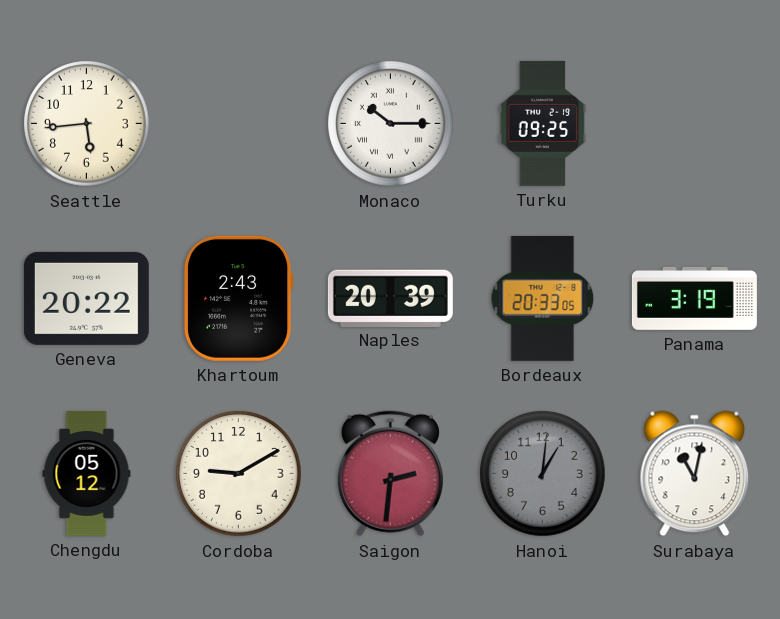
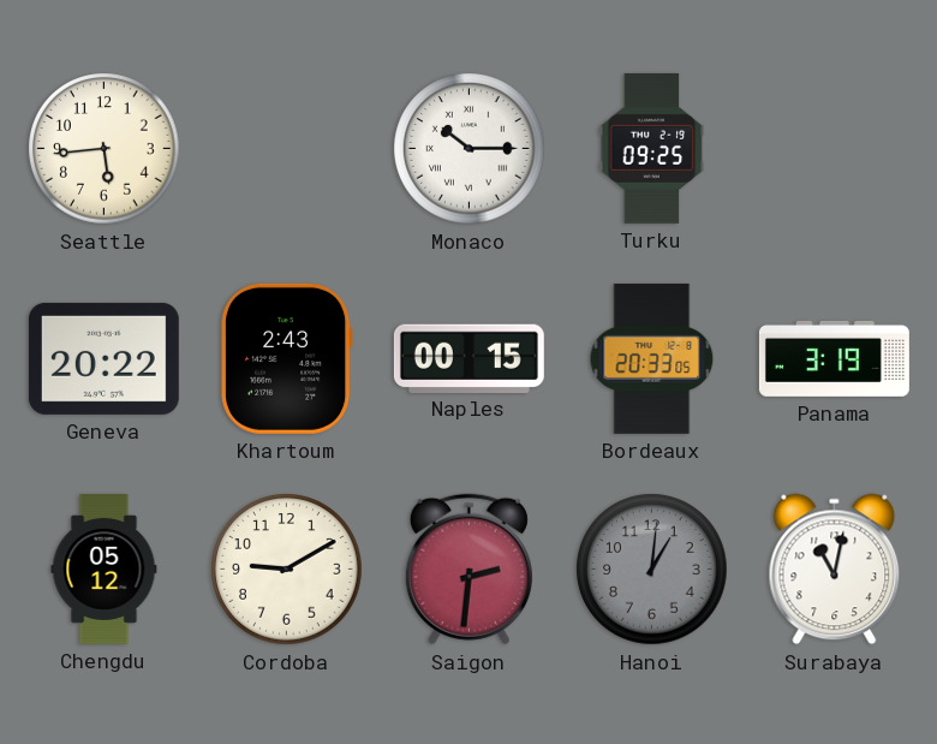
Naples: 20:39 -> 00:15 (468, 358)
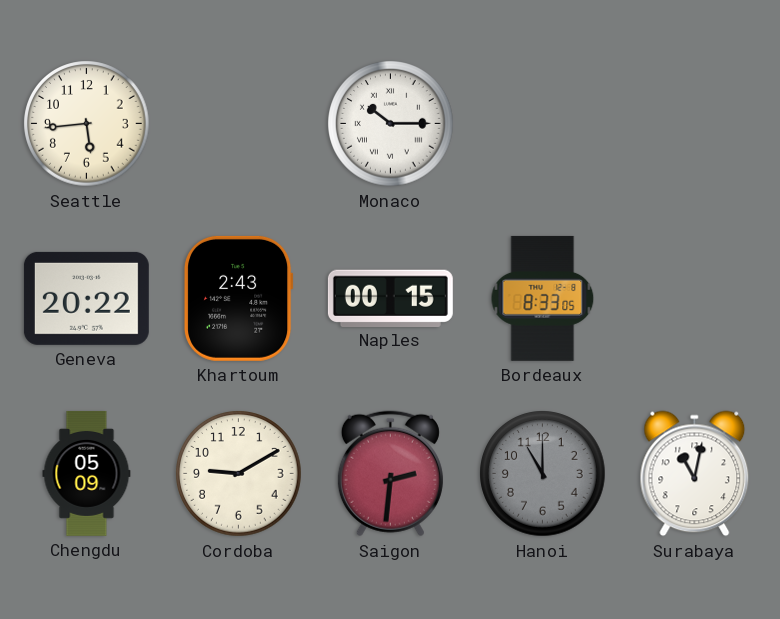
Turku: 09:25 -> none (652, 148)
Bordeaux: 20:33 -> 8:33 (543, 298)
Panama: 3:19 -> none (834, 358)
Chengdu: 05:12 -> 05:09 (87, 473)
Hanoi: 1:01 -> 11:00 (543, 474)
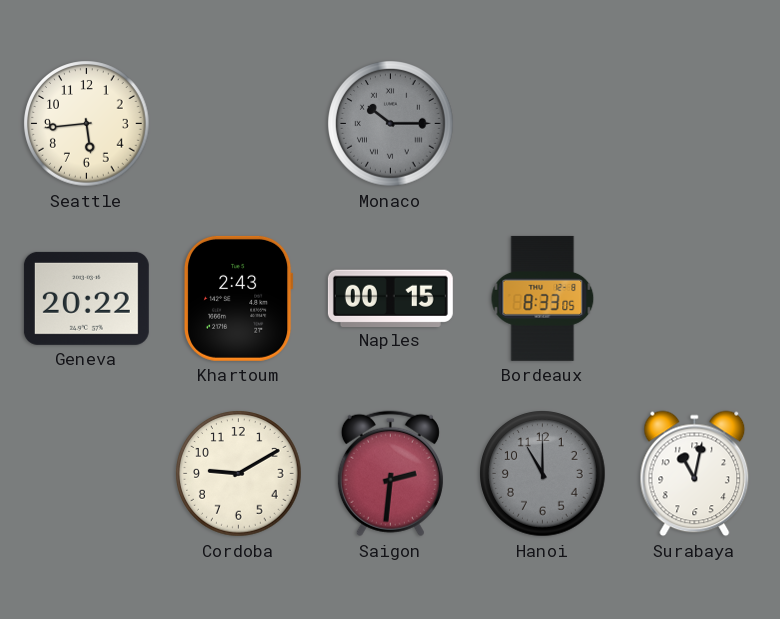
Monaco dial: white -> grey (391, 124)
Chengdu: 05:09 -> none (87, 473)
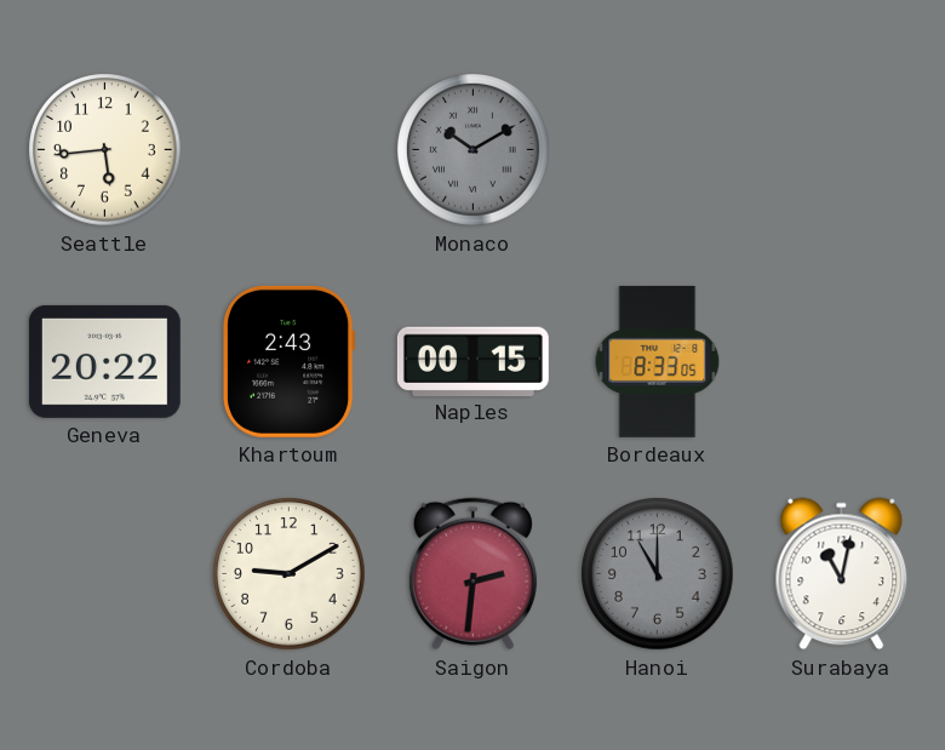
Monaco: 10:15 -> 10:10 (474, 150)
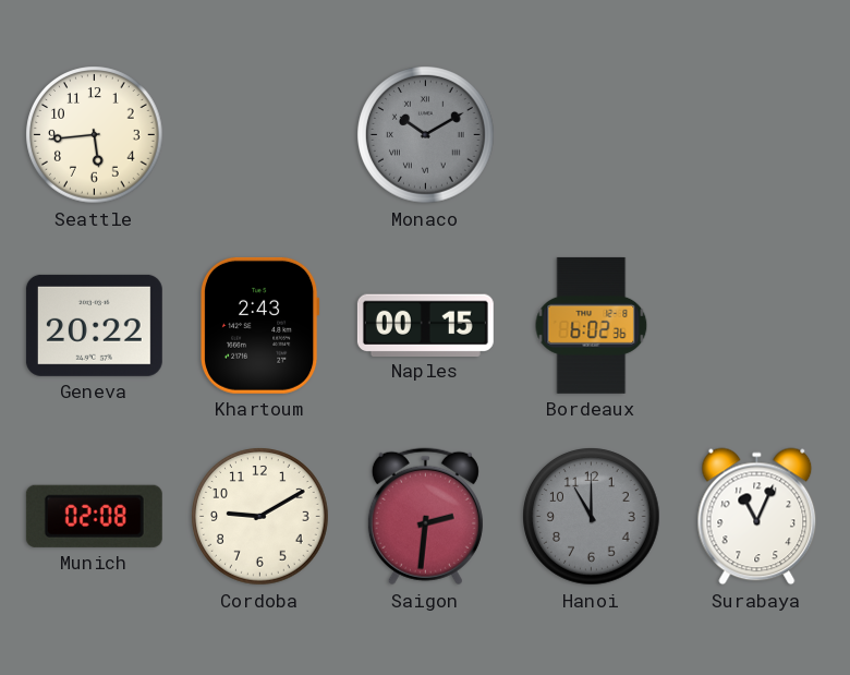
Bordeaux: 8:33 -> 6:02 (592, 325)
Munich: none -> 02:08 (94, 516)
Surabaya: 11:02 -> 11:04 (757, 517)
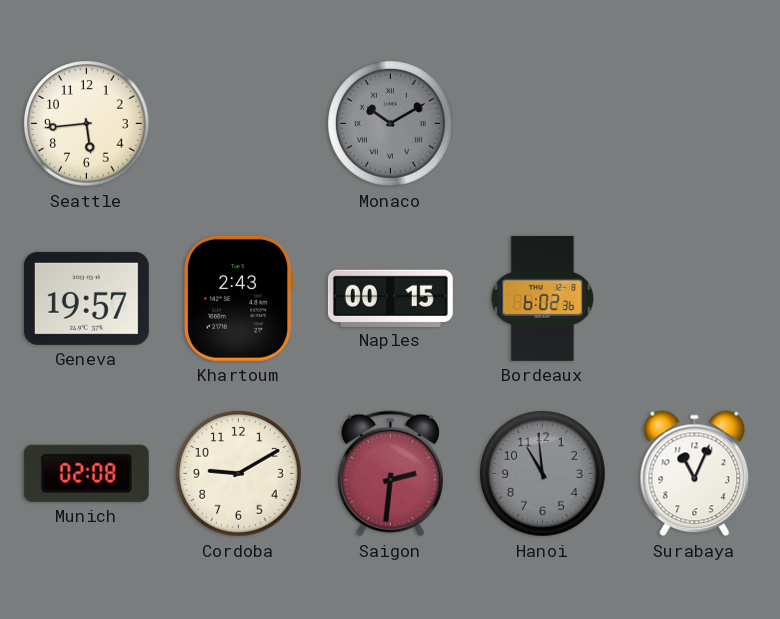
Geneva: 20:22 -> 19:57 (86, 298)
Hanoi: 11:00 -> 10:59 (543, 474)
